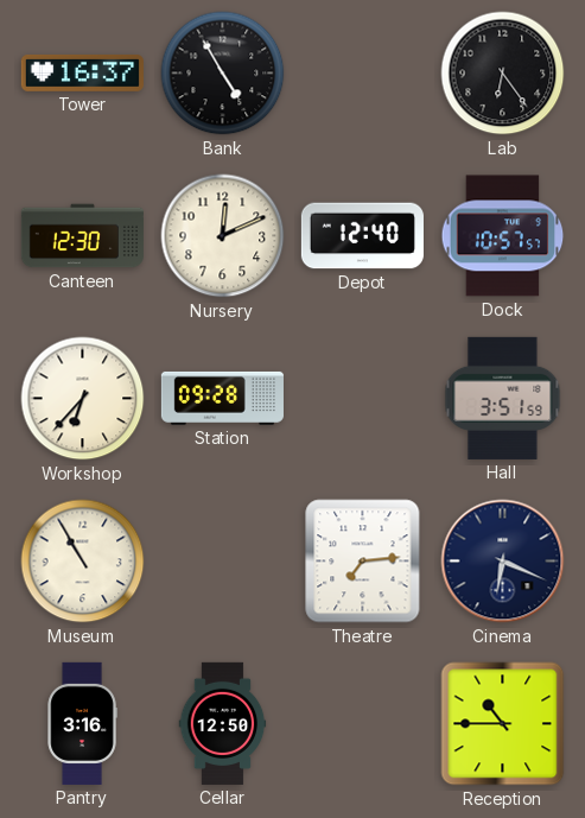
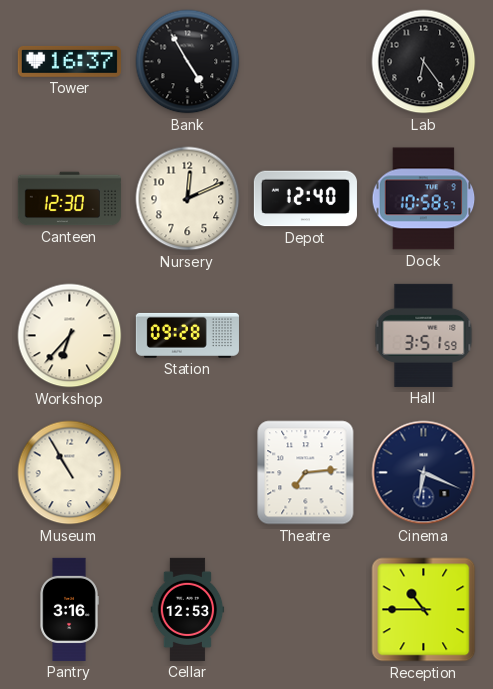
Dock: 10:57 -> 10:58 (424, 199)
Cellar: 12:50 -> 12:53 (188, 609)
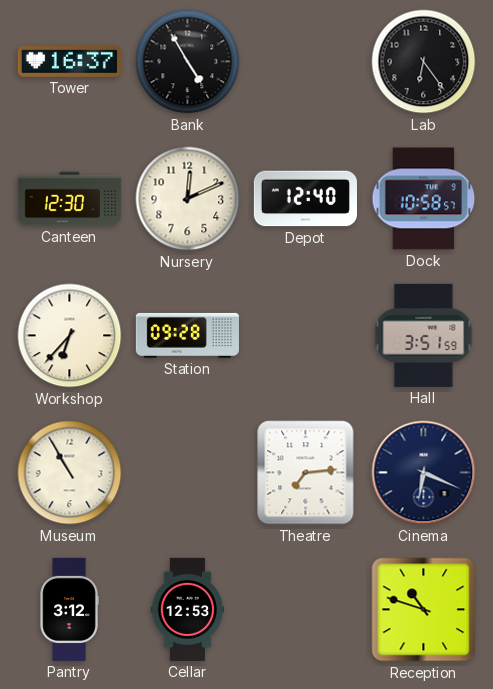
Pantry: 3:16 -> 3:12 (69, 609)
Reception: 10:45 -> 10:48 (424, 610)
